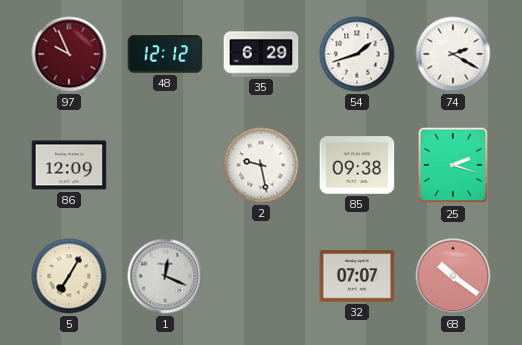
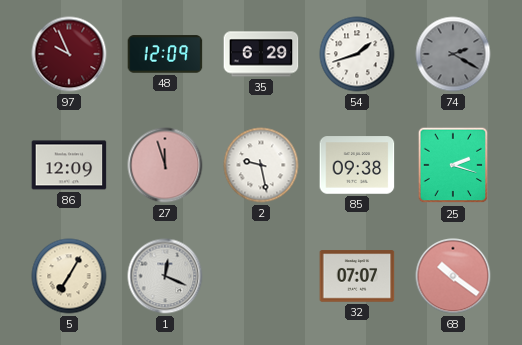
48: 12:12 -> 12:09 (165, 54)
74 dial: white -> grey (453, 54)
27: none -> 11:57 (165, 165)
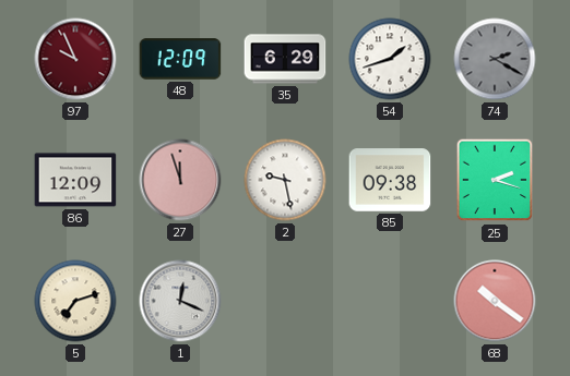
5: 7:05 -> 7:12 (75, 301)
32: 07:07 -> none (357, 276)
